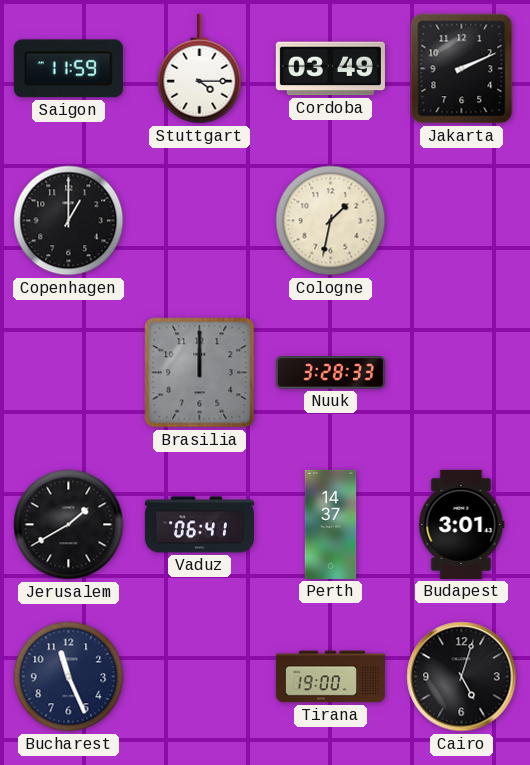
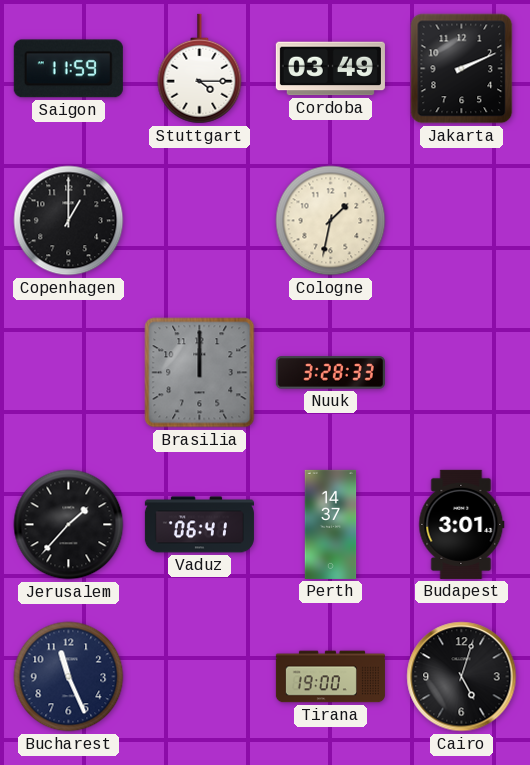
Jerusalem: 1:40 -> 1:37 (69, 525)
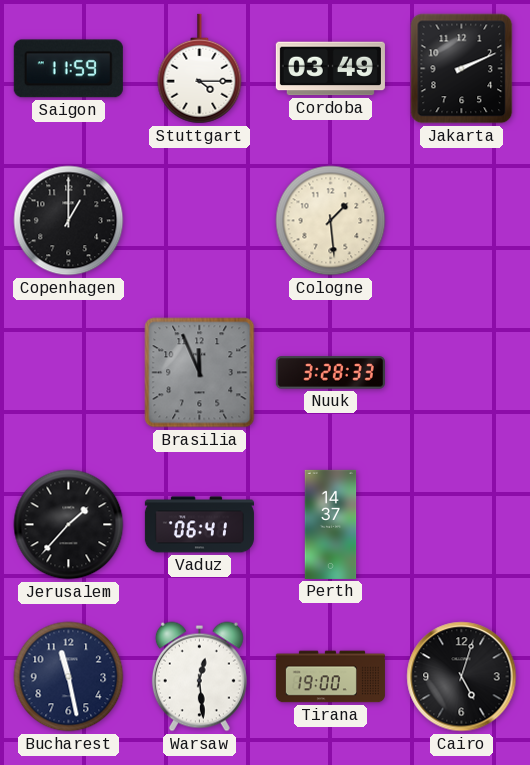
Cologne: 1:32 -> 1:29 (331, 221)
Brasilia: 12:00 -> 11:56 (200, 373)
Budapest: 3:01 -> none (462, 524)
Bucharest: 11:26 -> 11:28 (69, 677)
Warsaw: none -> 12:29 (199, 677)
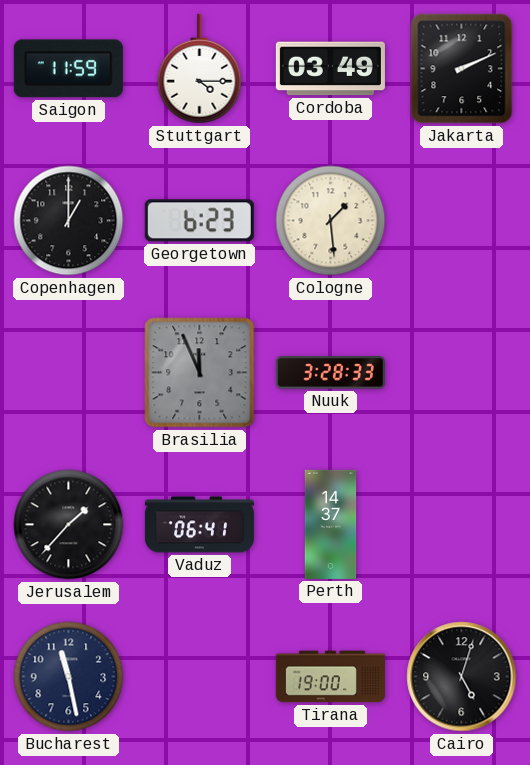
Georgetown: none -> 6:23 (199, 221)
Warsaw: 12:29 -> none (199, 677)
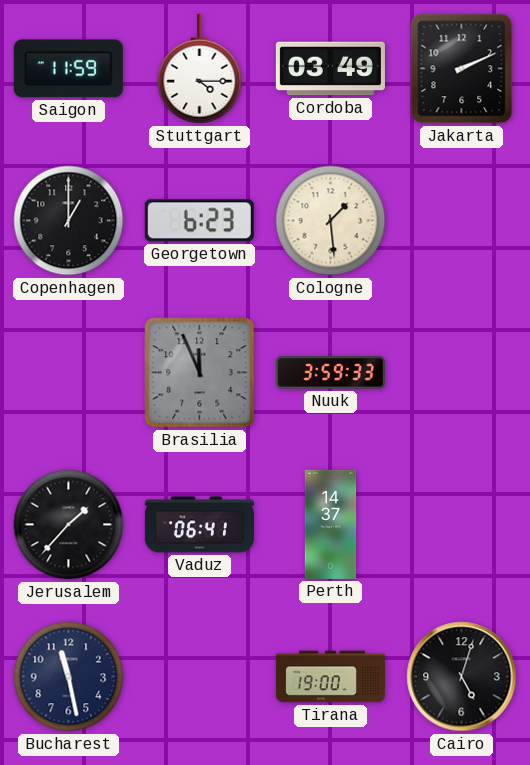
Nuuk: 3:28 -> 3:59 (330, 373)
